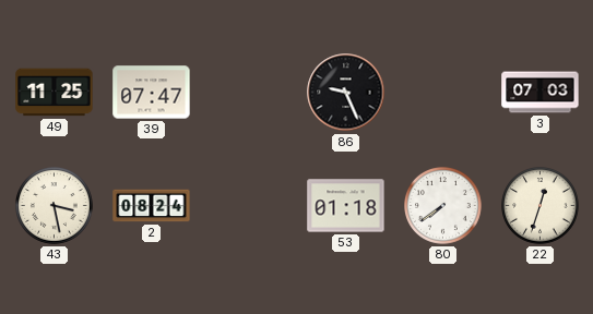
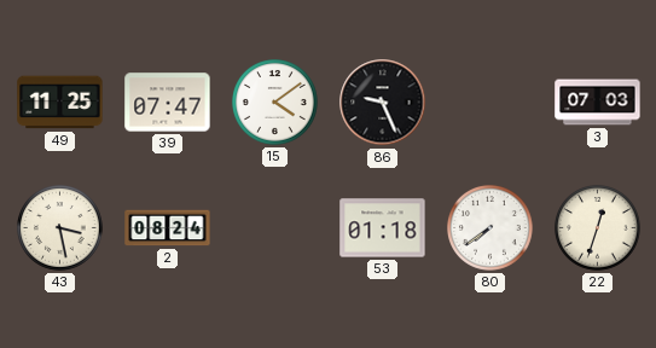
15: none -> 4:09 (275, 103)
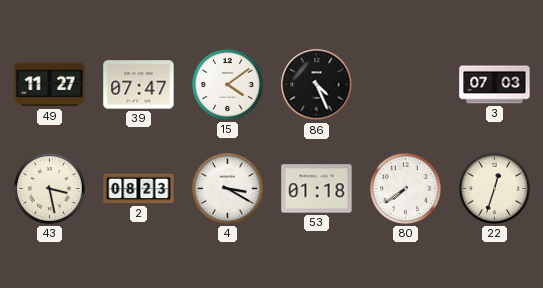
49: 11:25 -> 11:27 (50, 85)
86: 9:26 -> 4:26 (317, 85)
2: 08:24 -> 08:23 (139, 189)
4: none -> 3:20 (228, 189)
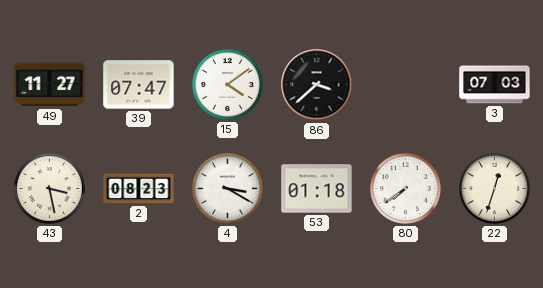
86: 4:26 -> 3:38 (317, 85)
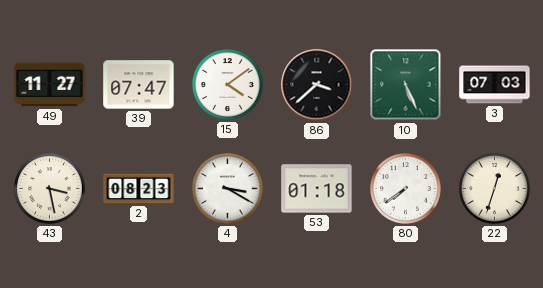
10: none -> 5:26 (406, 85)
